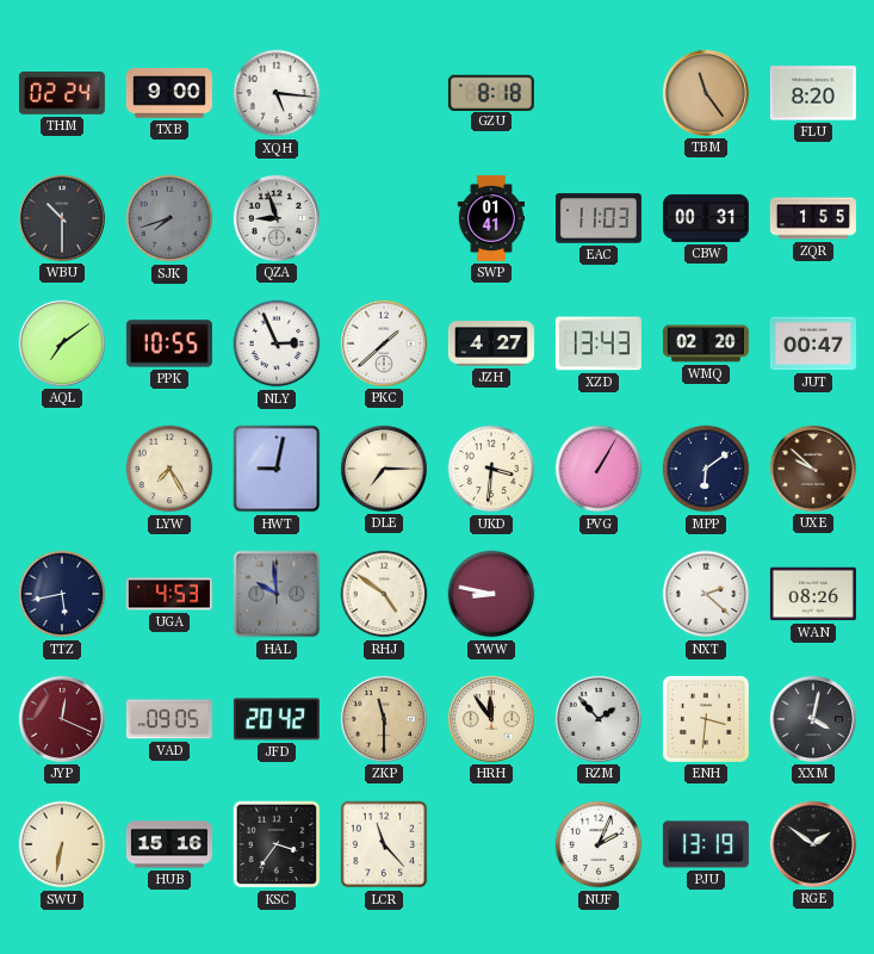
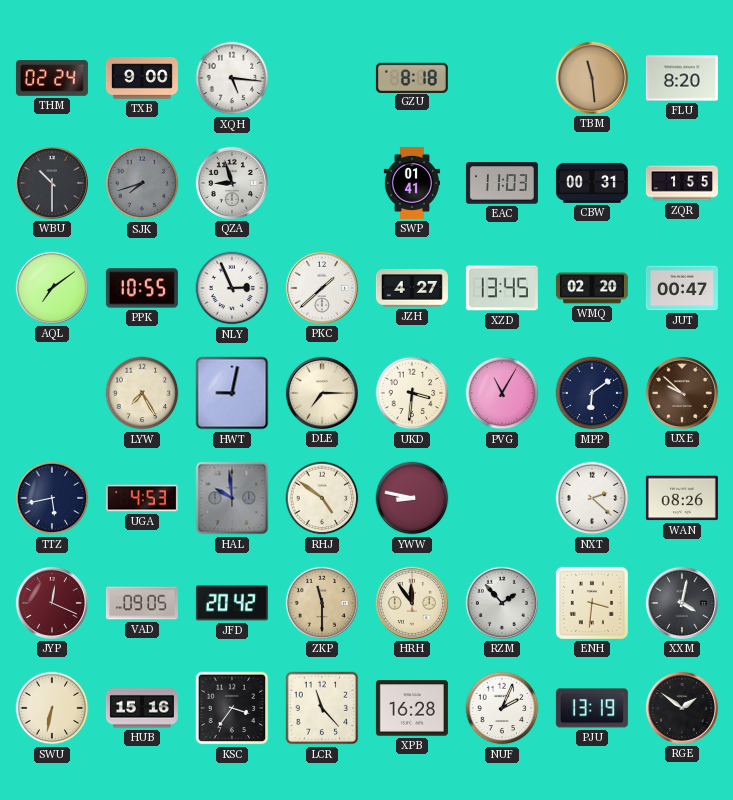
TBM: 11:24 -> 11:29 (592, 78)
XZD: 13:43 -> 13:45 (502, 288)
PVG: 1:05 -> 11:05 (502, 393)
XPB: none -> 16:28 (412, 708)
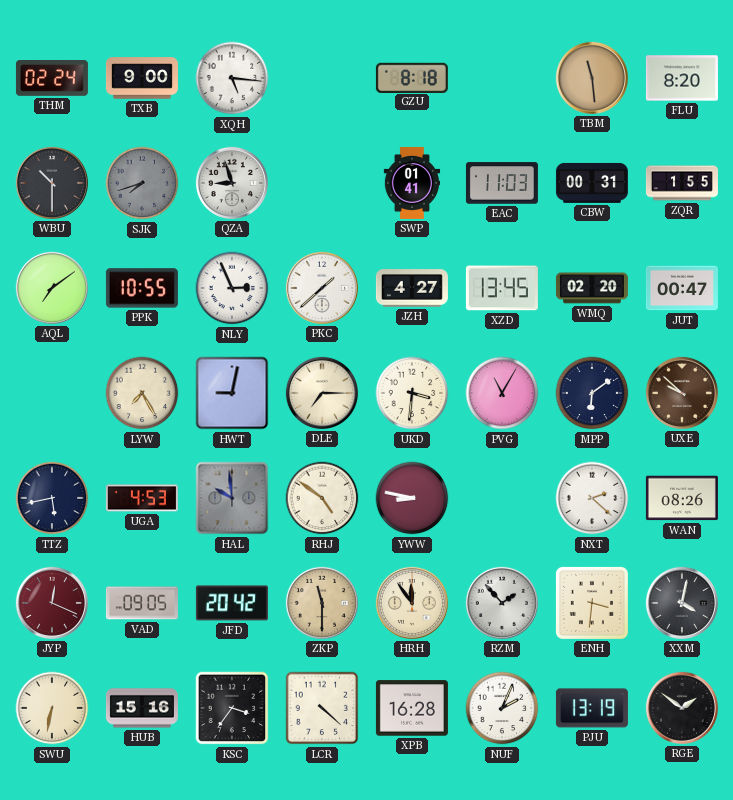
LCR: 11:23 -> 4:22 (322, 708)
